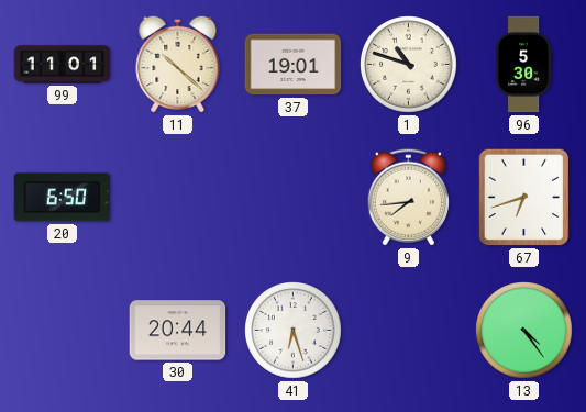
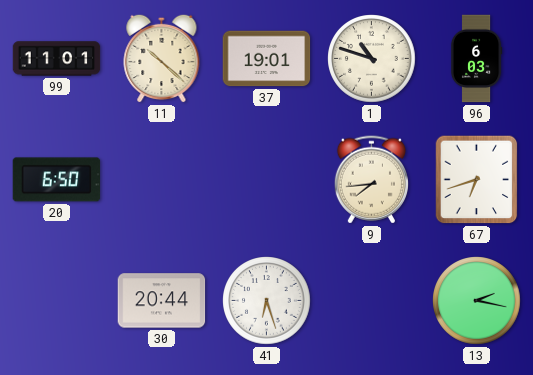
96: 5:30 -> 6:03 (476, 59)
13: 4:24 -> 2:17 (477, 301)
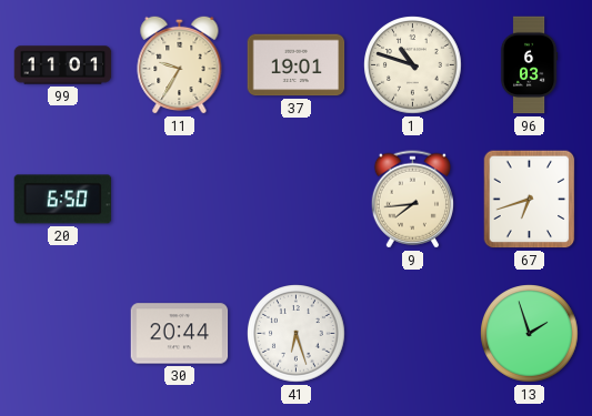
11: 10:22 -> 9:35 (180, 64)
13: 2:17 -> 1:57 (530, 334)
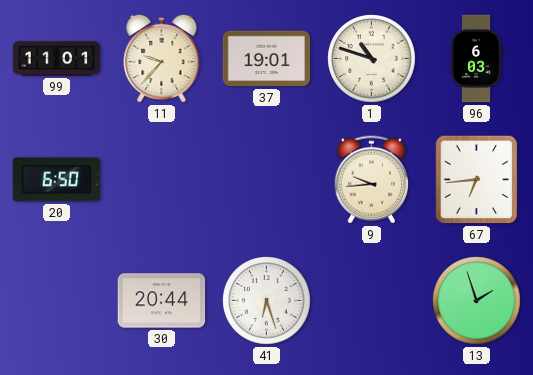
11: 9:35 -> 9:37 (162, 58)
9: 7:44 -> 9:44 (371, 180)
67: 6:42 -> 6:44 (477, 180)
